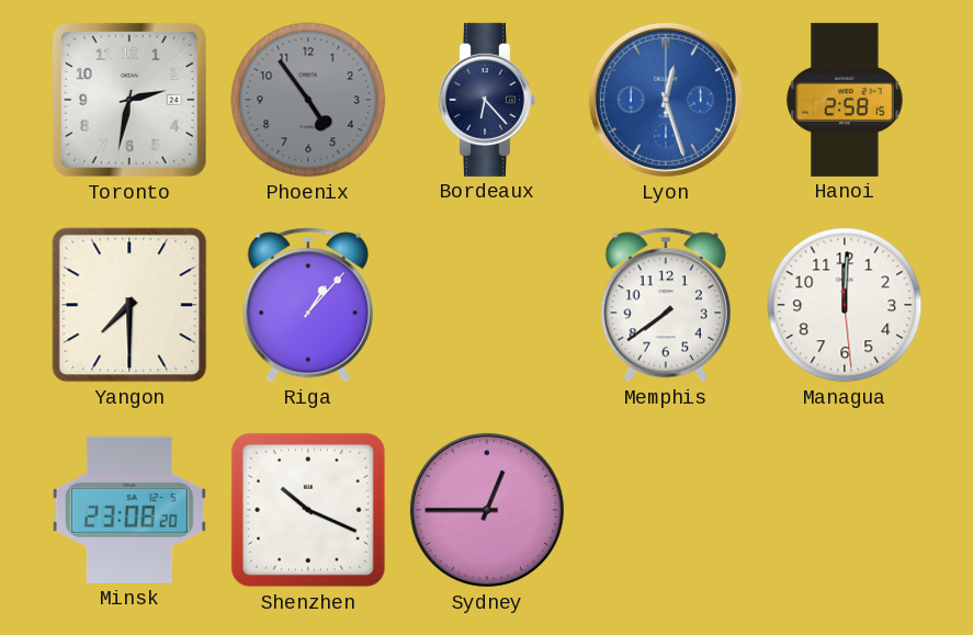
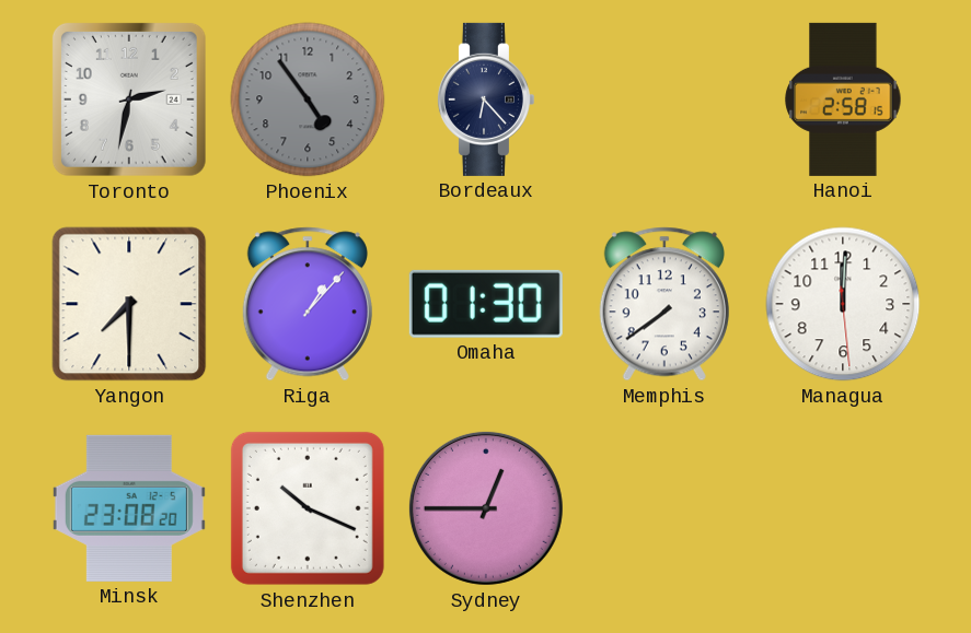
Lyon: 12:27 -> none (666, 100)
Omaha: none -> 01:30 (486, 304)
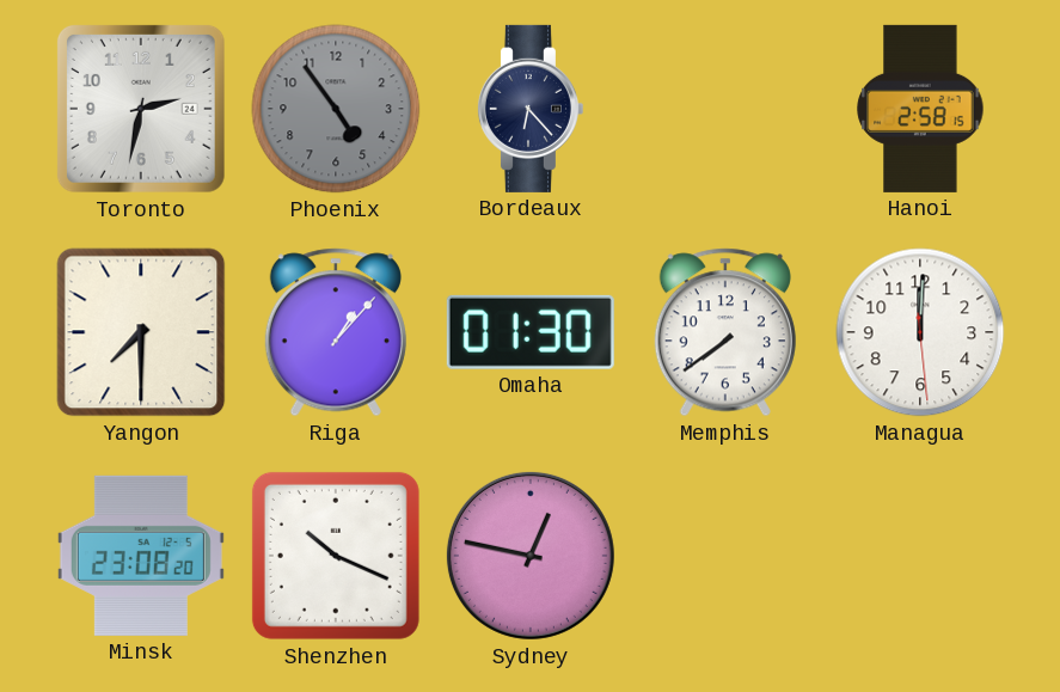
Sydney: 12:45 -> 12:47 (531, 556)
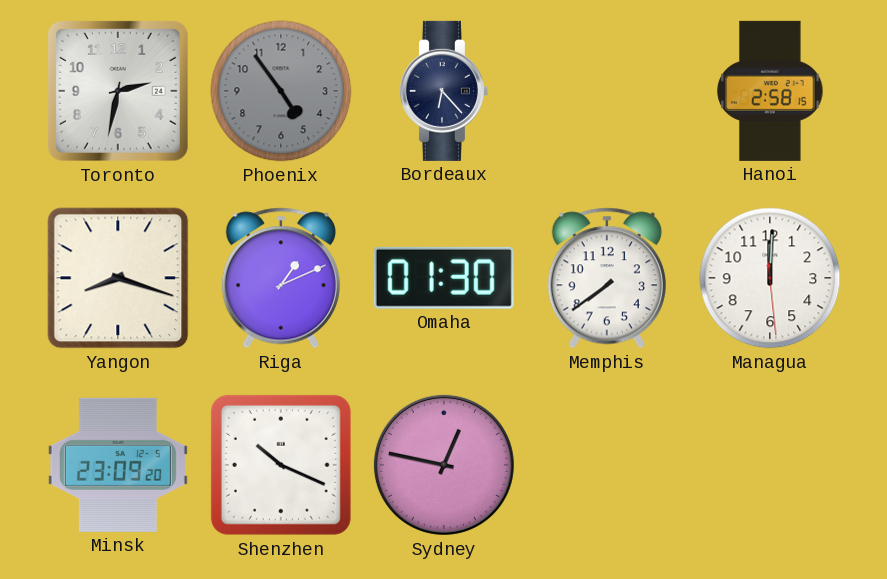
Yangon: 7:30 -> 8:18 (118, 278)
Riga: 1:07 -> 1:11 (281, 278)
Minsk: 23:08 -> 23:09 (118, 465)
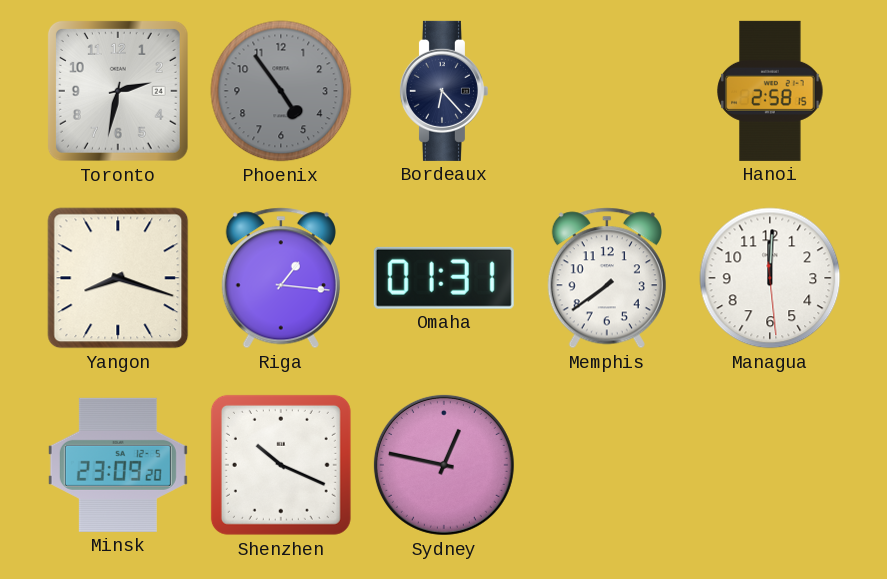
Riga: 1:11 -> 1:16 (281, 278)
Omaha: 01:30 -> 01:31 (444, 278)
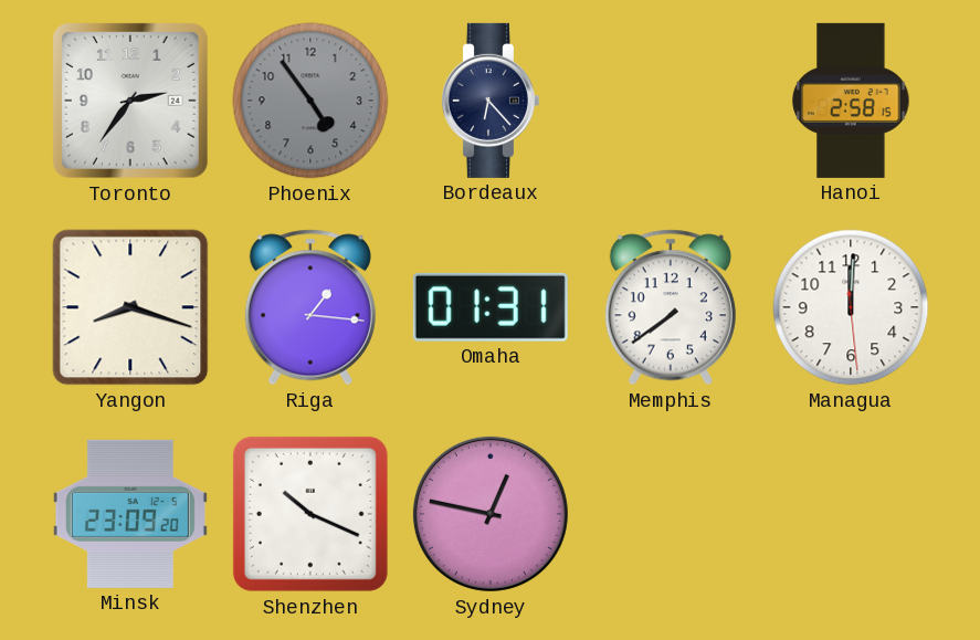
Toronto: 2:32 -> 2:36 (130, 101)
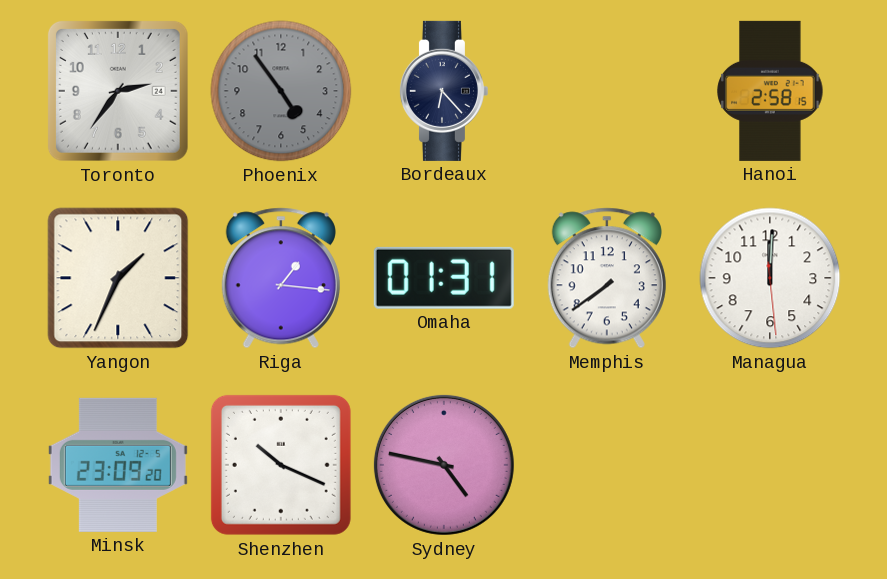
Yangon: 8:18 -> 1:34 (118, 278)
Sydney: 12:47 -> 4:47 (444, 465)
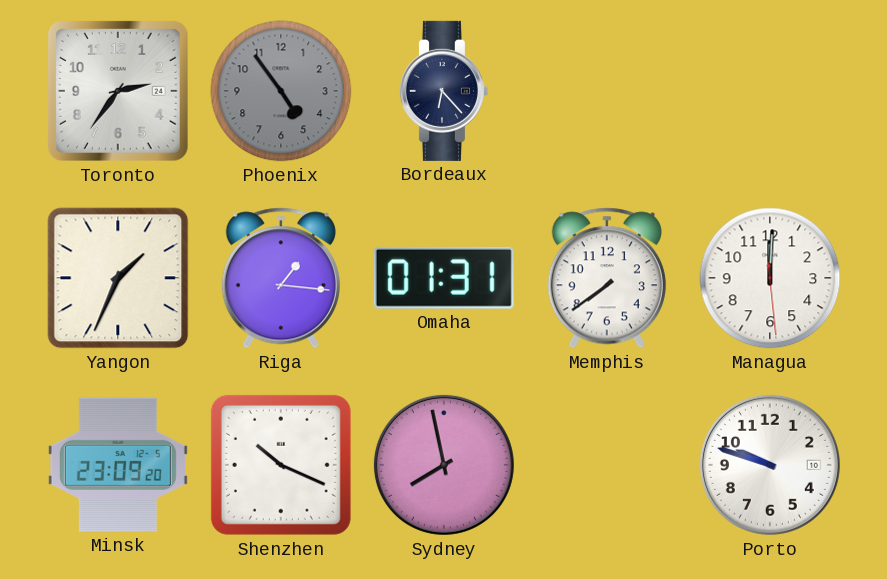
Hanoi: 2:58 -> none (770, 91)
Sydney: 4:47 -> 7:58 (444, 465)
Porto: none -> 9:48 (770, 465)
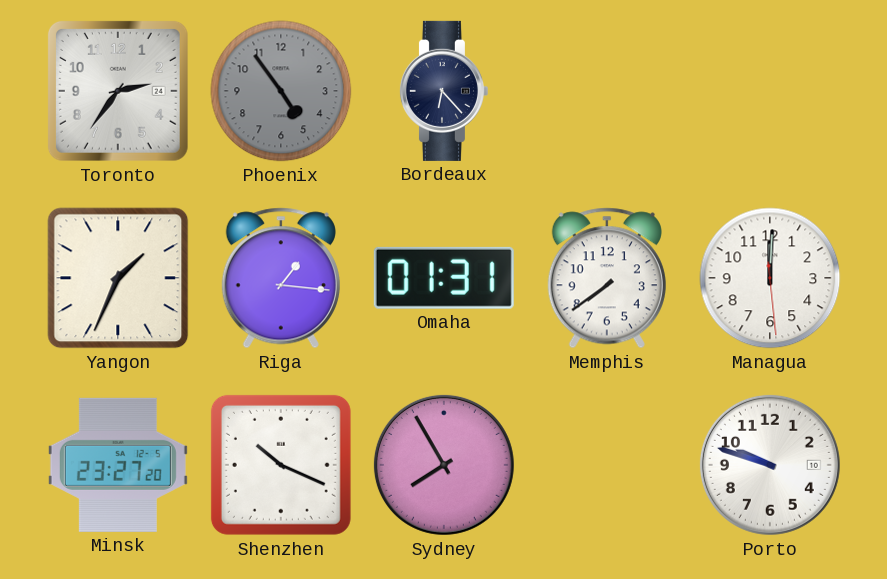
Minsk: 23:09 -> 23:27 (118, 465)
Sydney: 7:58 -> 7:55 (444, 465)
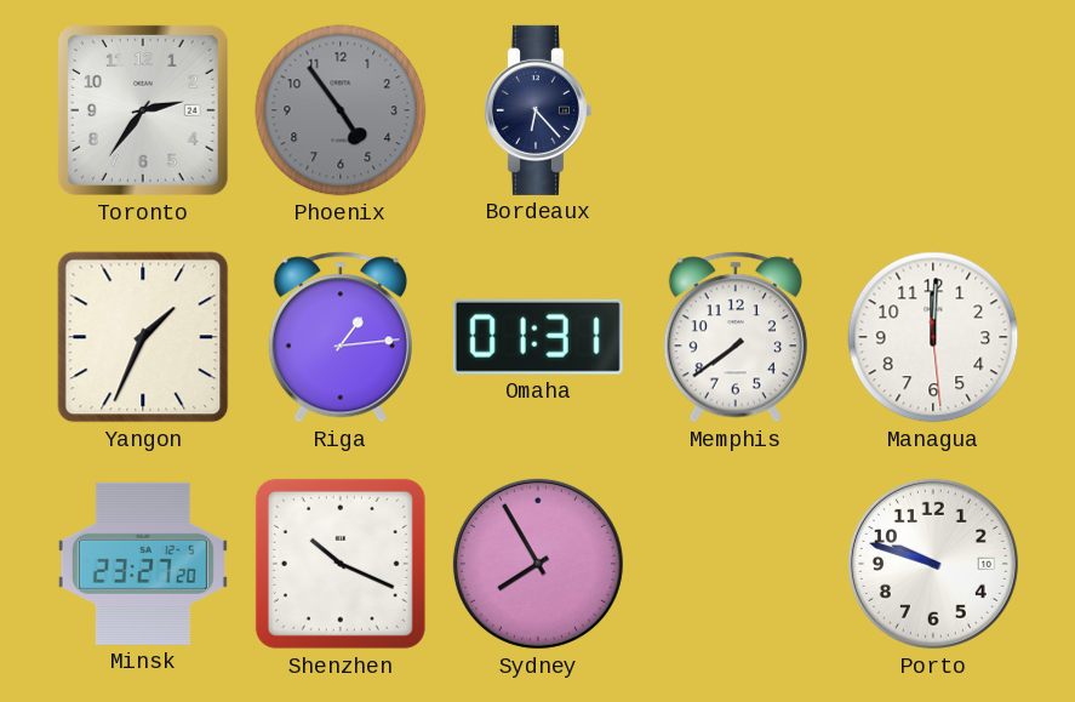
Riga: 1:16 -> 1:14 (341, 337)
